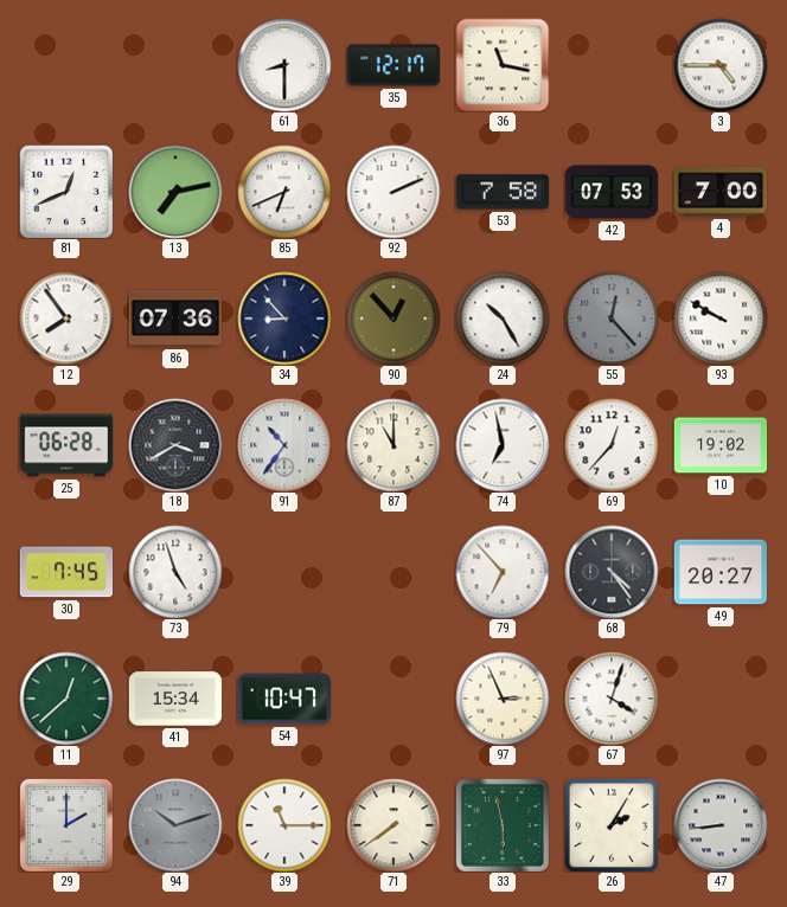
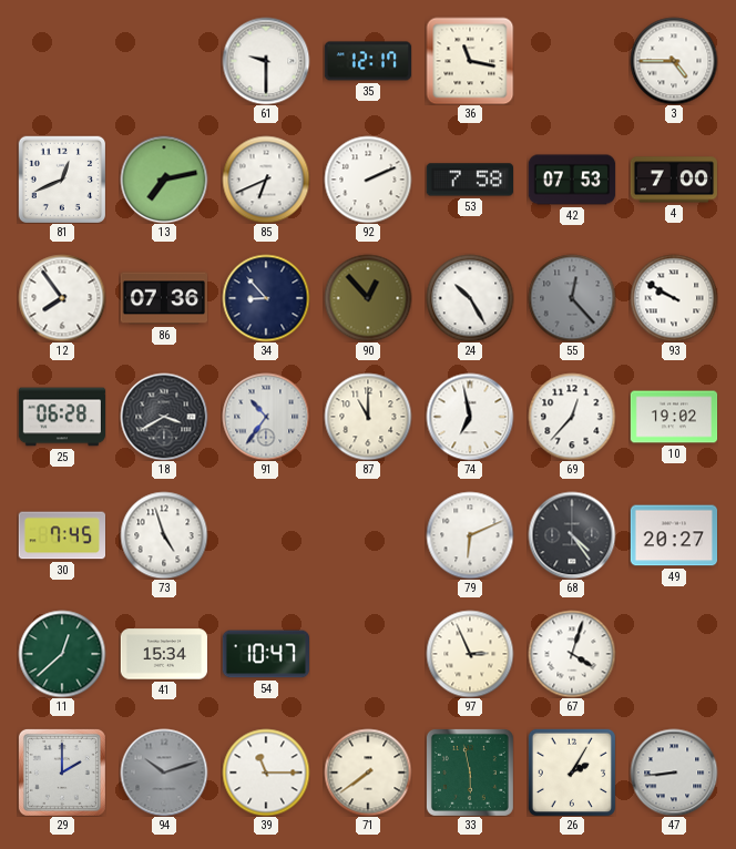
61: 8:30 -> 9:30 (266, 61)
79: 6:53 -> 6:11 (470, 535)
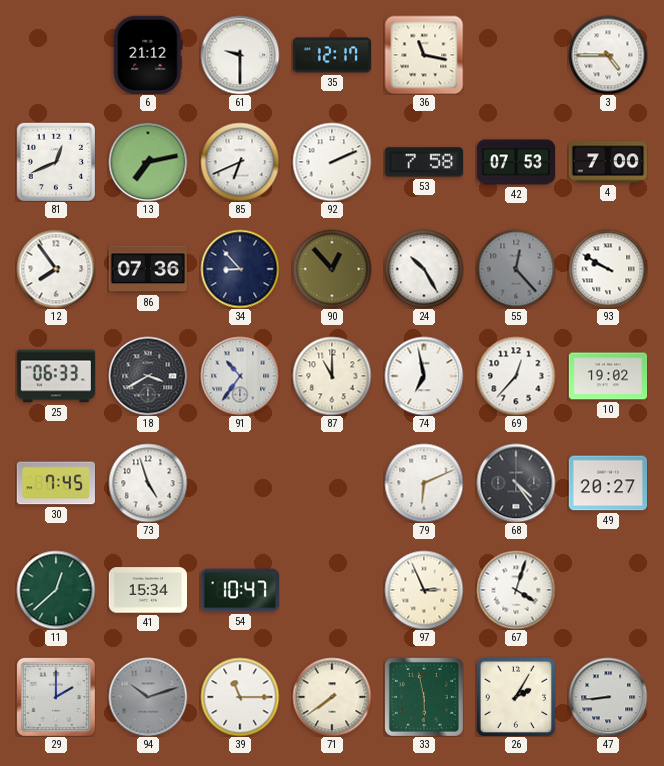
6: none -> 21:12 (148, 54)
25: 06:28 -> 06:33 (56, 376)
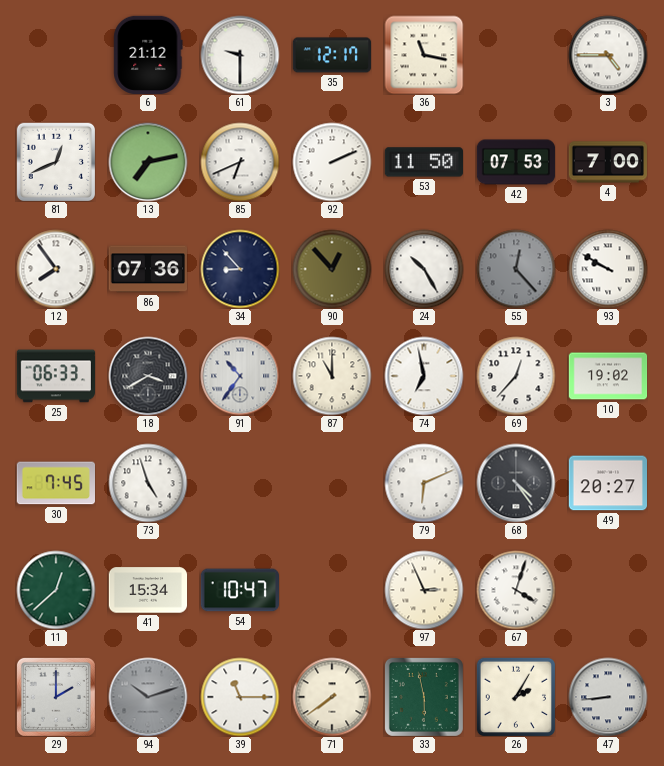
53: 7:58 -> 11:50 (423, 162)
